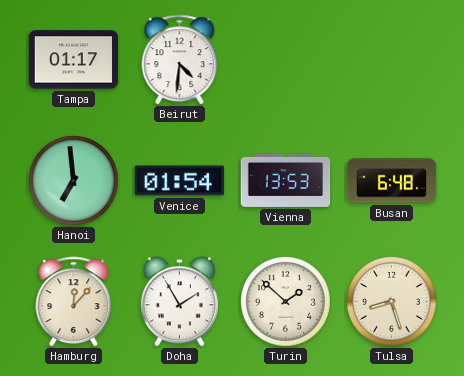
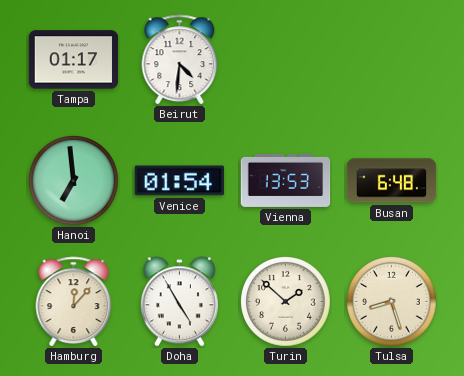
Doha: 1:55 -> 4:55 (179, 302)
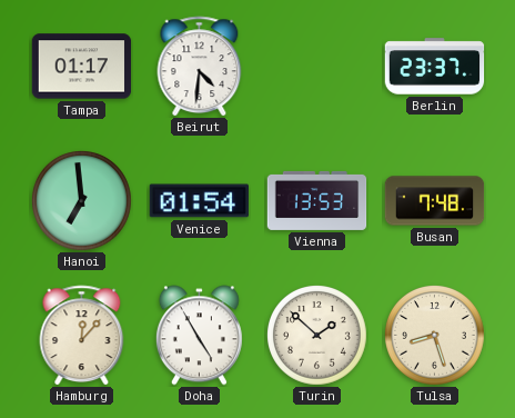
Berlin: none -> 23:37 (435, 67)
Busan: 6:48 -> 7:48 (435, 201)
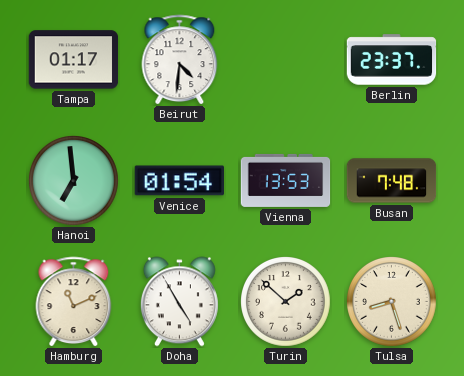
Hamburg: 12:07 -> 11:11 (74, 302)
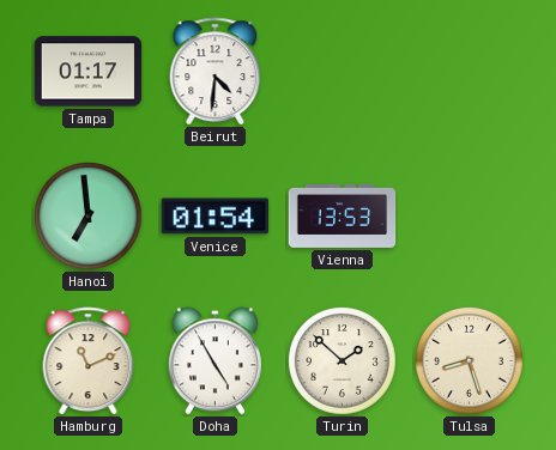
Berlin: 23:37 -> none (392, 60)
Busan: 7:48 -> none (392, 181)
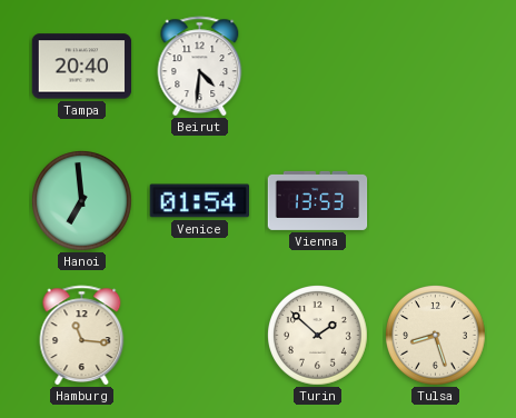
Tampa: 01:17 -> 20:40 (82, 67)
Hamburg: 11:11 -> 11:16 (82, 336)
Doha: 4:55 -> none (214, 361)
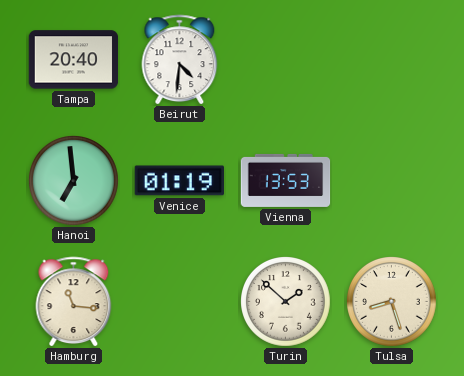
Venice: 01:54 -> 01:19 (179, 181)
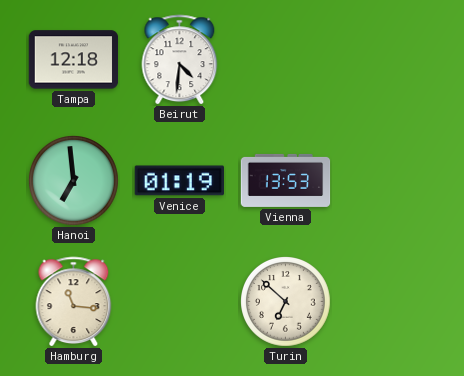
Tampa: 20:40 -> 12:18 (74, 60)
Turin: 1:52 -> 6:52 (286, 302)
Tulsa: 8:27 -> none (392, 302)
